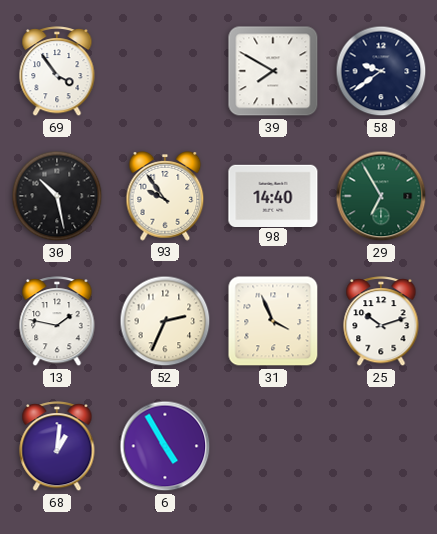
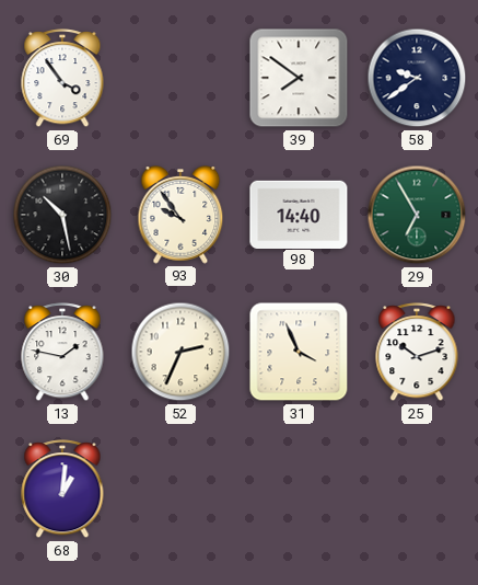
39: 7:50 -> 7:51 (299, 78)
6: 4:55 -> none (165, 446)
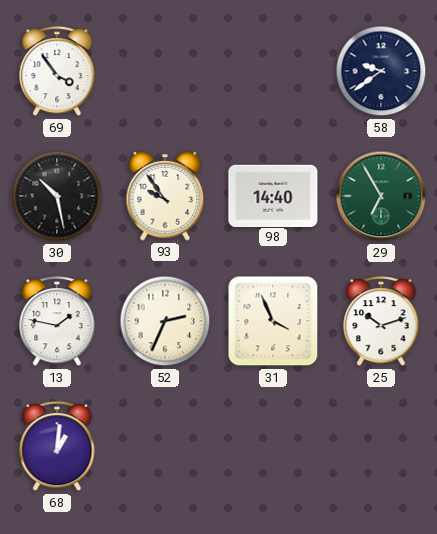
39: 7:51 -> none (299, 78)
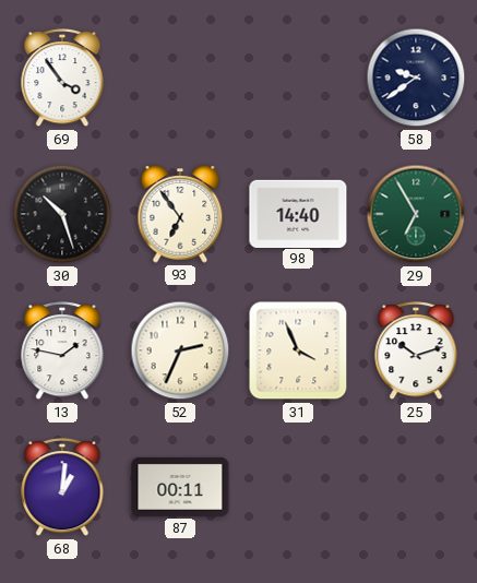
30: 10:28 -> 10:27 (62, 214)
93: 9:54 -> 6:54 (180, 215)
87: none -> 00:11 (180, 487)
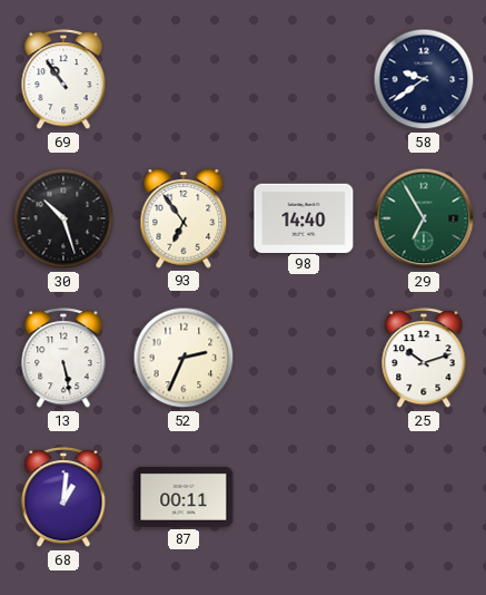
69: 3:54 -> 10:54 (63, 80)
13: 1:47 -> 5:28 (63, 359)
31: 3:56 -> none (298, 350)
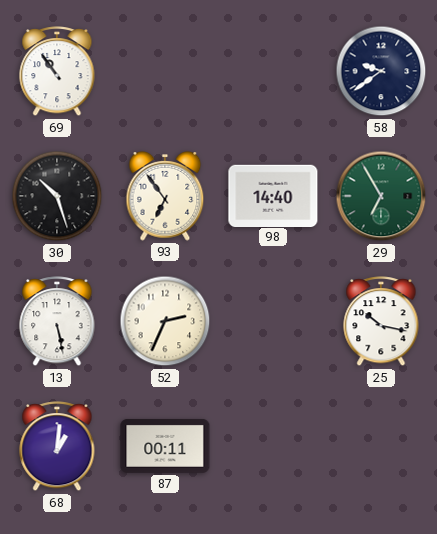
25: 10:12 -> 10:17 (381, 322)
